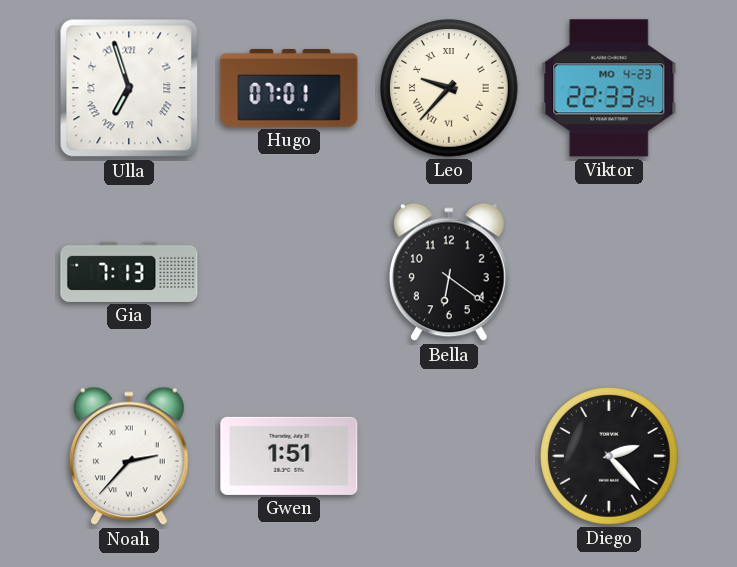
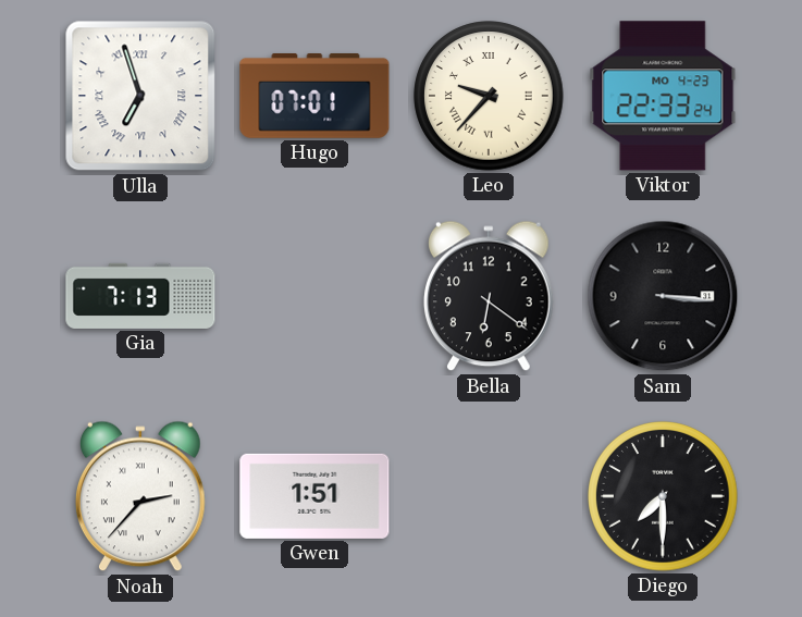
Sam: none -> 3:16 (663, 296)
Diego: 2:23 -> 7:30 (663, 496)
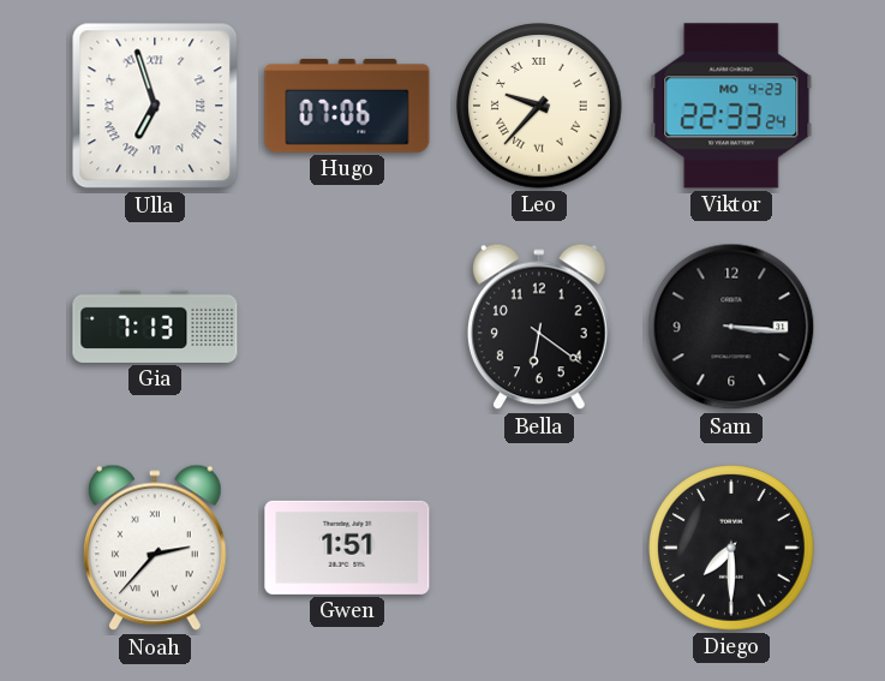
Hugo: 07:01 -> 07:06 (347, 106)
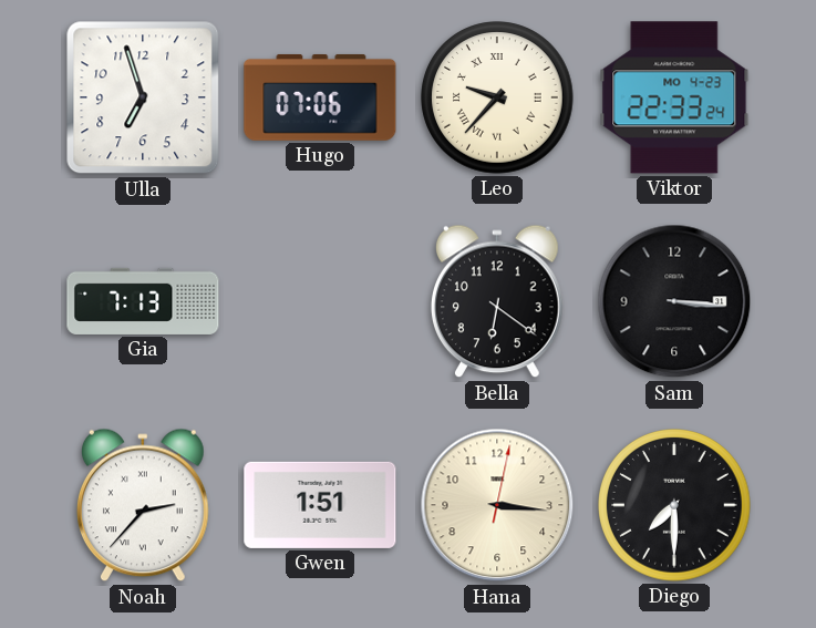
Ulla numerals: Roman -> Arabic (143, 97)
Hana: none -> 3:16 (497, 505)
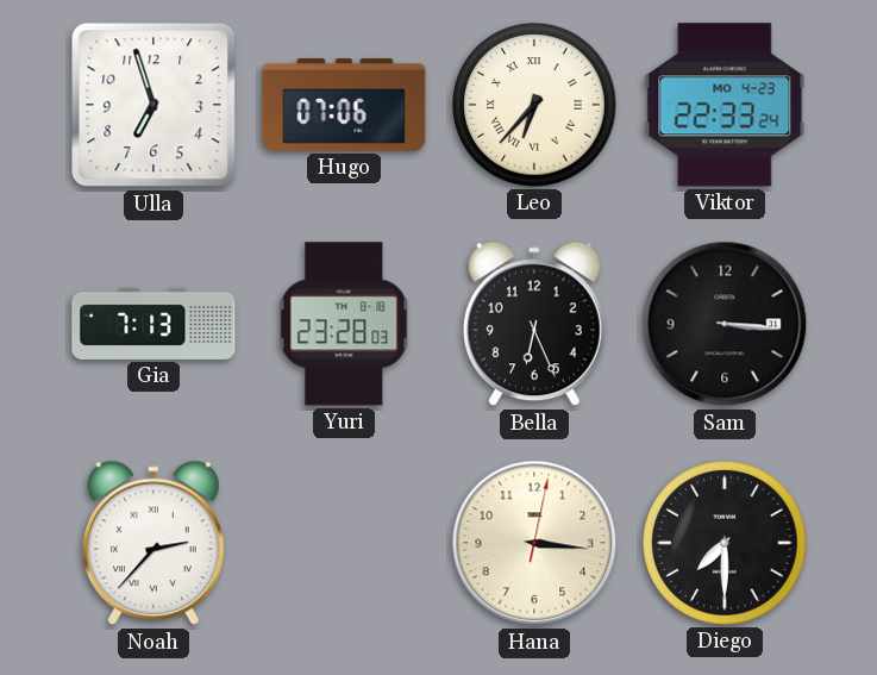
Leo: 9:37 -> 6:37 (534, 105)
Yuri: none -> 23:28 (344, 324)
Bella: 6:21 -> 6:26 (534, 324)
Gwen: 1:51 -> none (320, 505)
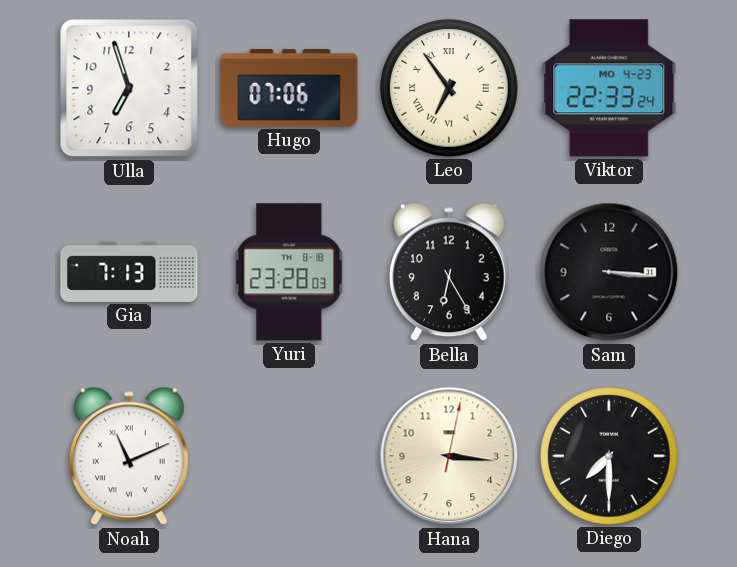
Leo: 6:37 -> 6:54 (449, 88)
Bella: 6:26 -> 6:25 (449, 272)
Noah: 2:37 -> 11:11 (129, 456)
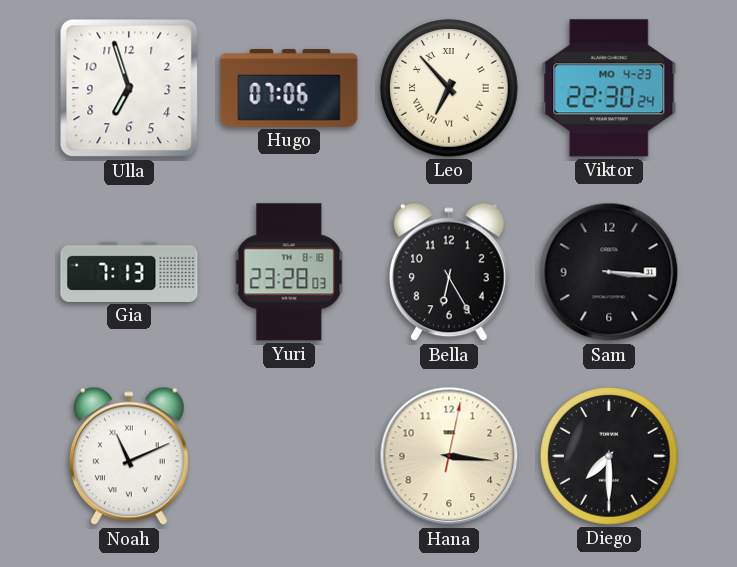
Leo: 6:54 -> 6:53 (449, 88)
Viktor: 22:33 -> 22:30 (609, 88)
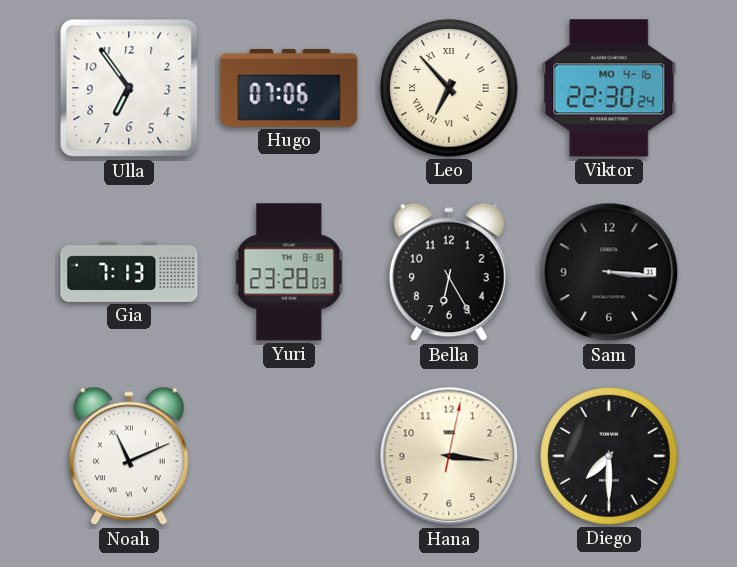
Ulla: 6:57 -> 6:54 (129, 88)
Viktor date: MO 4-23 -> MO 4-16 (609, 88)
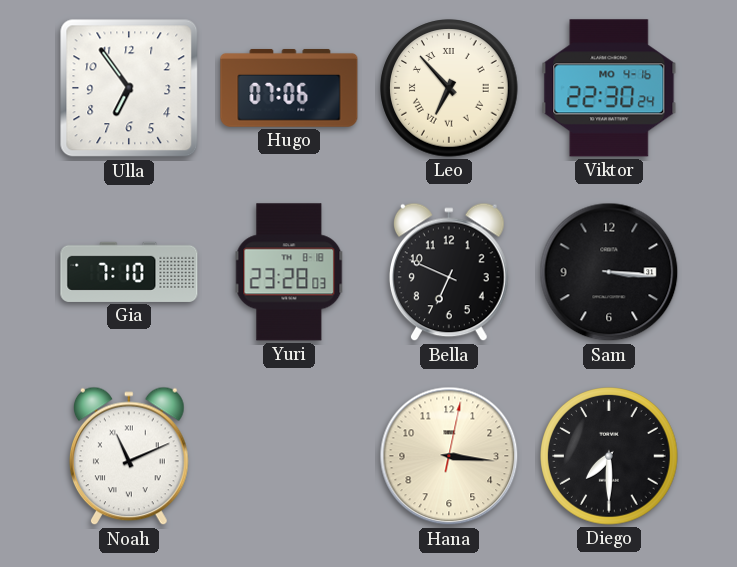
Gia: 7:13 -> 7:10 (129, 272)
Bella: 6:25 -> 6:49 (449, 272)
